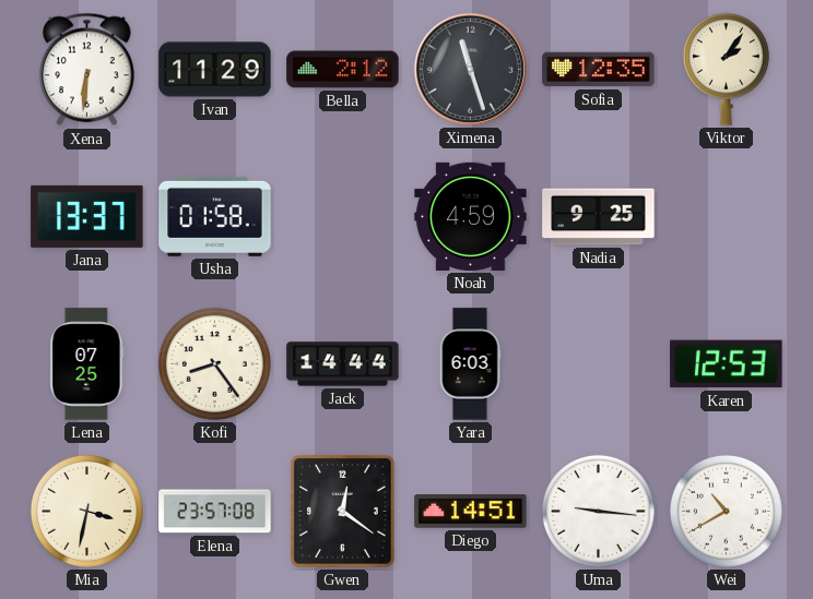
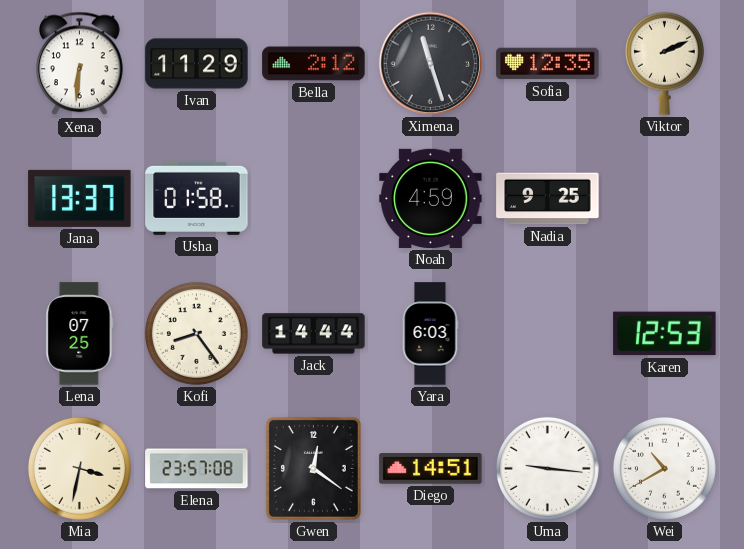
Viktor: 2:06 -> 2:11 (664, 63)
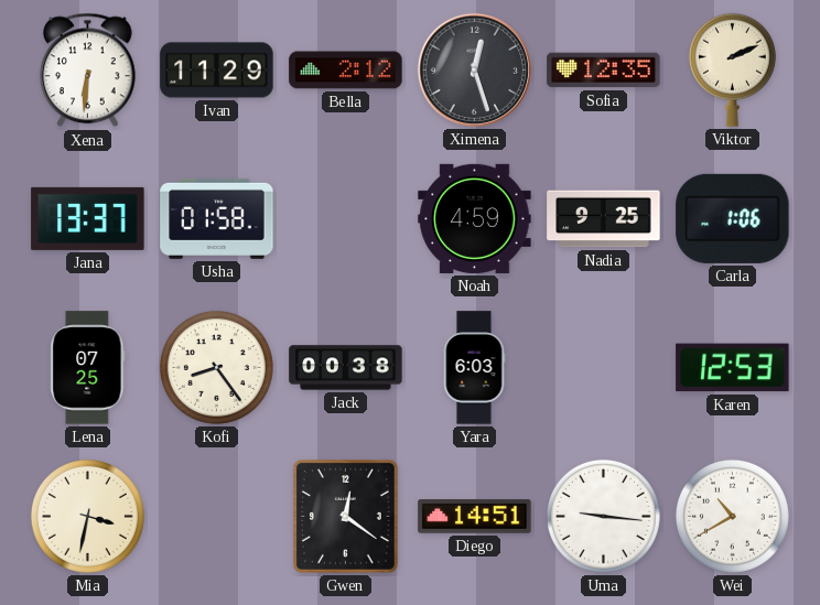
Ximena: 11:27 -> 12:27 (474, 69)
Carla: none -> 1:06 (733, 218)
Jack: 14:44 -> 00:38 (346, 368)
Elena: 23:57 -> none (197, 469)
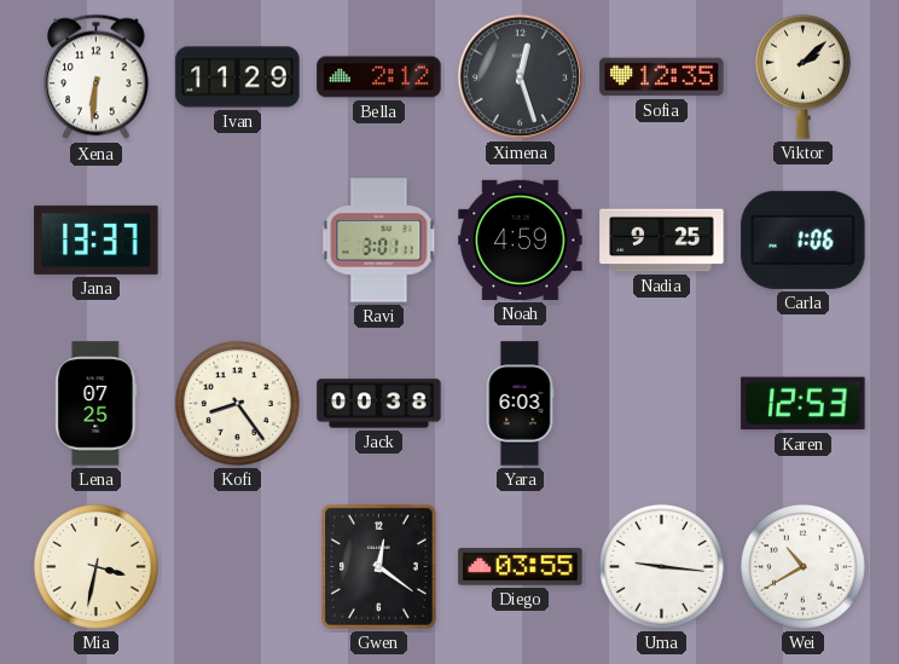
Viktor: 2:11 -> 2:08 (802, 76)
Usha: 01:58 -> none (217, 218)
Ravi: none -> 3:01 (379, 241)
Diego: 14:51 -> 03:55 (521, 567)
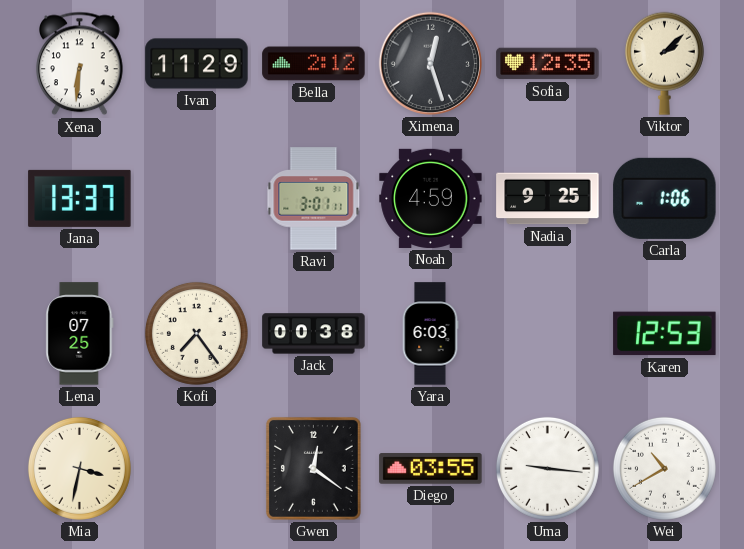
Kofi: 8:24 -> 7:24 (196, 333)
